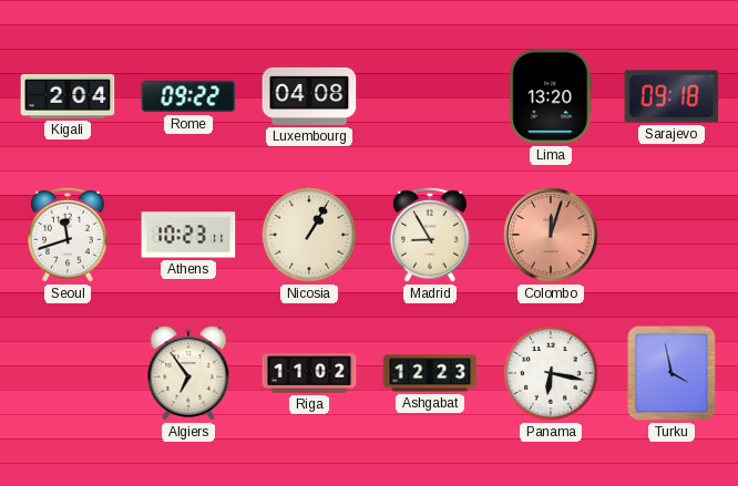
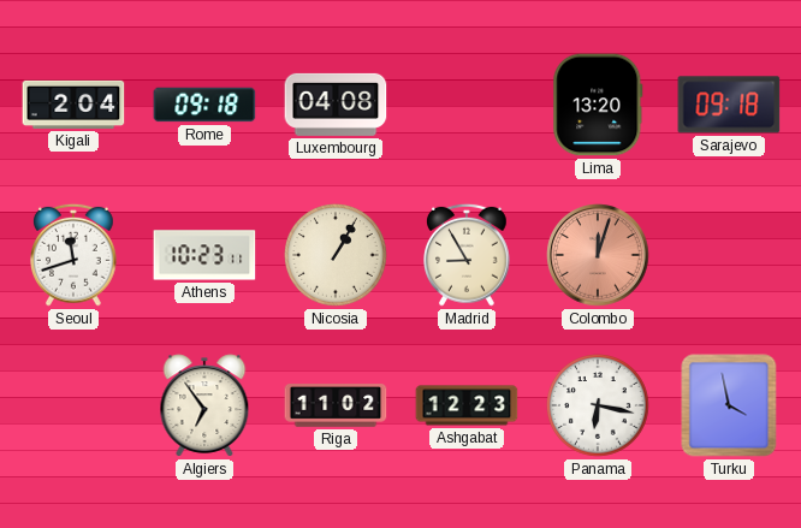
Rome: 09:22 -> 09:18 (204, 105)
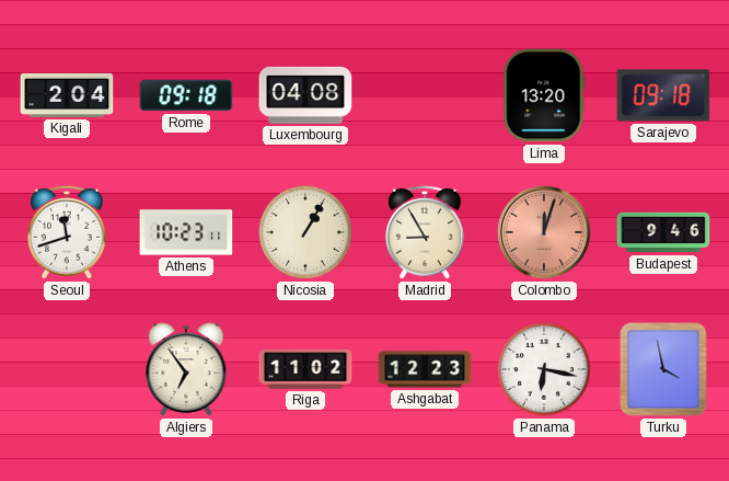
Budapest: none -> 9:46 (663, 232)
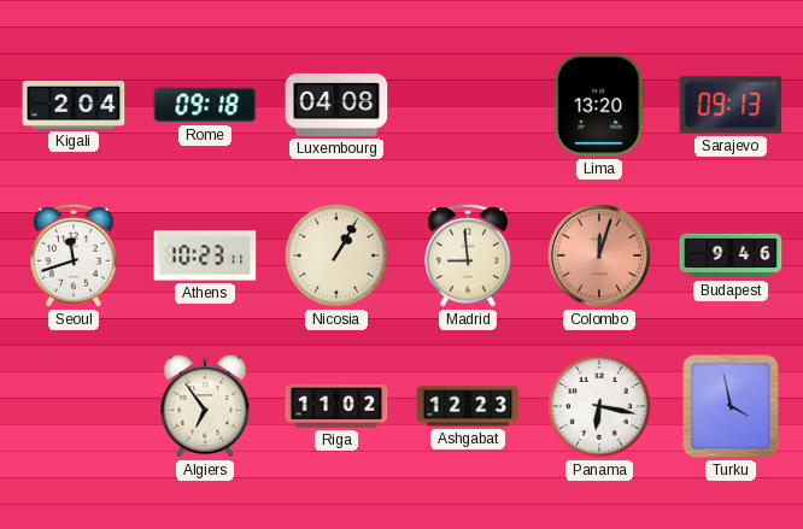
Sarajevo: 09:18 -> 09:13 (731, 105)
Madrid: 8:55 -> 8:59 (469, 255)
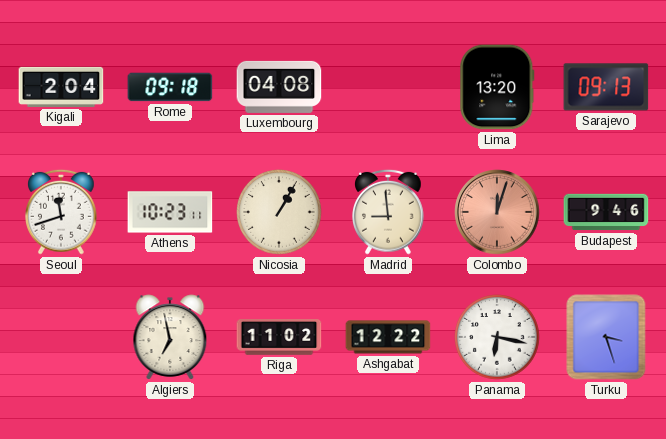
Algiers: 6:54 -> 6:58 (170, 337)
Ashgabat: 12:23 -> 12:22 (388, 337)
Turku: 3:58 -> 3:27 (606, 337)
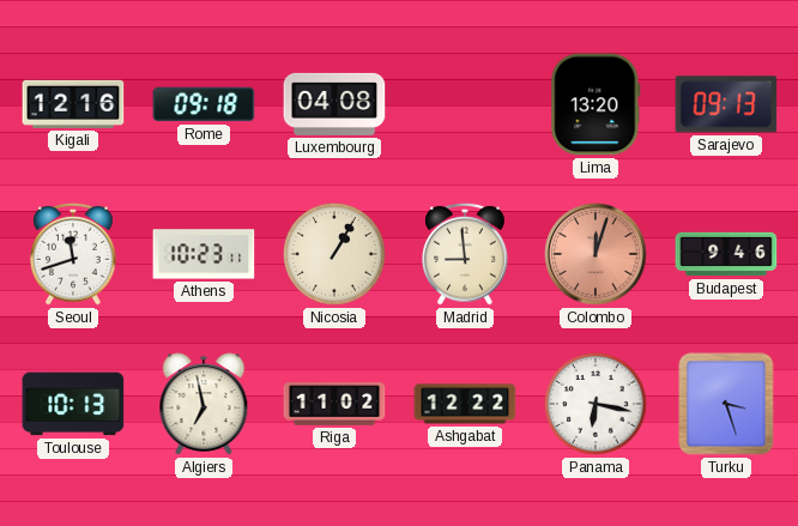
Kigali: 2:04 -> 12:16 (73, 104)
Toulouse: none -> 10:13 (73, 404)
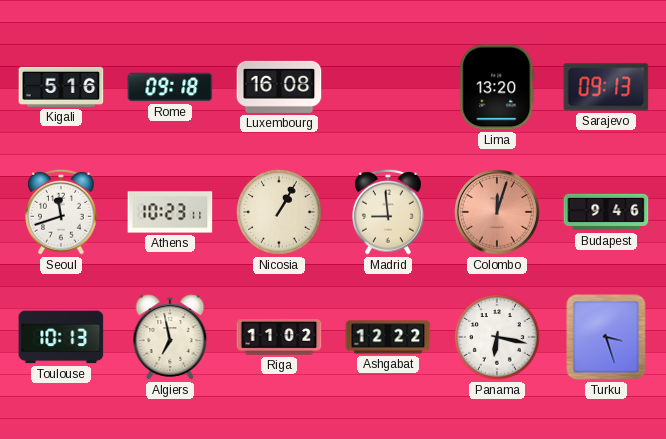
Kigali: 12:16 -> 5:16 (61, 87)
Luxembourg: 04:08 -> 16:08 (279, 87)
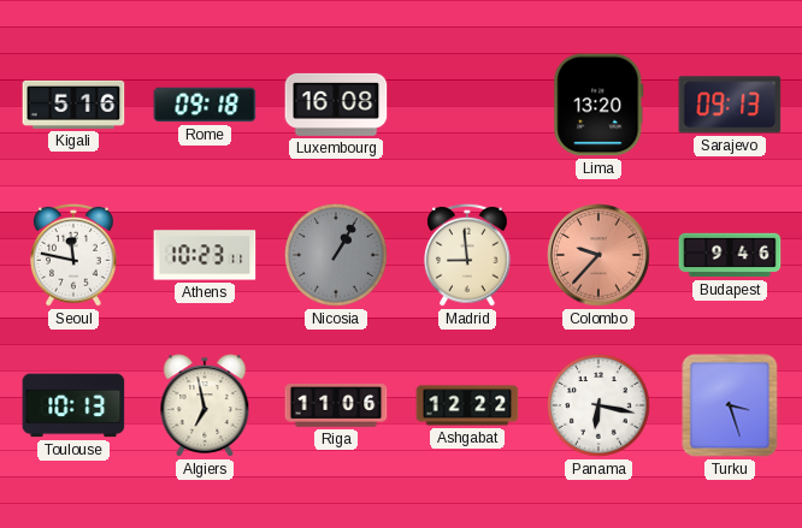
Seoul: 11:42 -> 11:47 (75, 255)
Nicosia dial: cream -> grey (337, 256)
Colombo: 12:03 -> 9:37 (598, 255)
Riga: 11:02 -> 11:06 (336, 405)
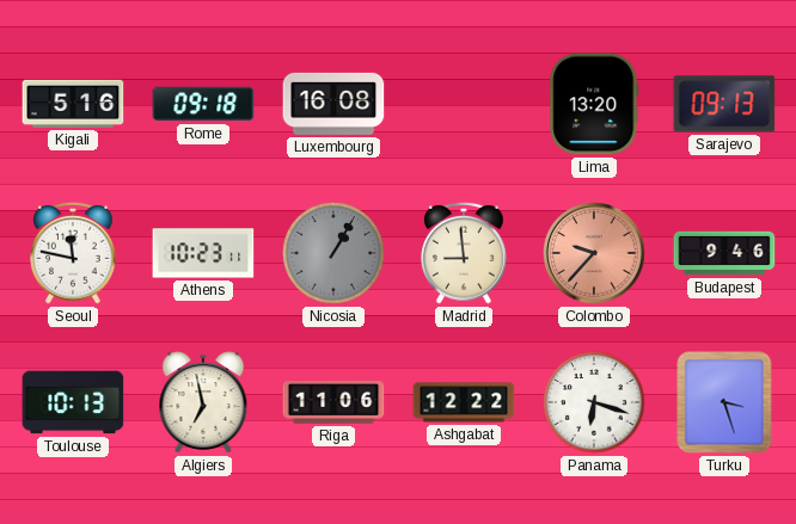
Panama: 6:17 -> 6:18 (595, 403)
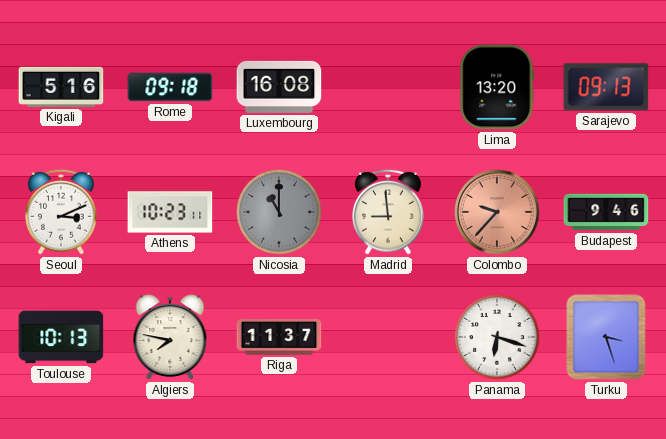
Seoul: 11:47 -> 3:11 (62, 212)
Nicosia: 1:05 -> 11:00 (280, 213)
Algiers: 6:58 -> 7:47 (170, 337)
Riga: 11:06 -> 11:37 (279, 337)
Ashgabat: 12:22 -> none (464, 402)
